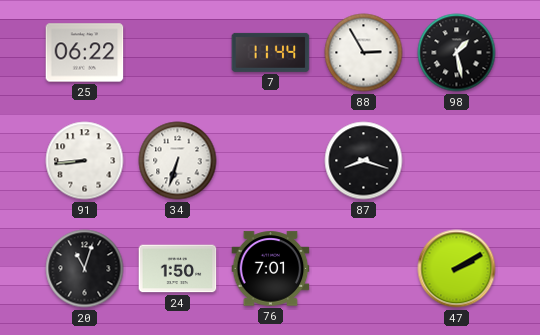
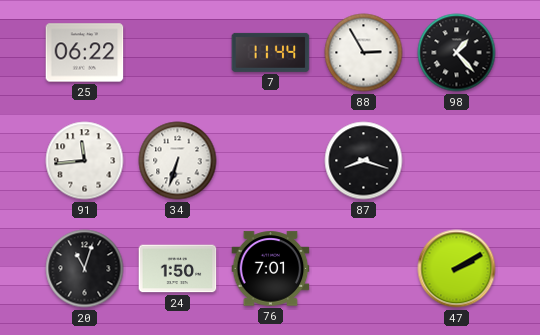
98: 1:28 -> 1:23 (457, 53)
91: 8:44 -> 11:44 (85, 161)
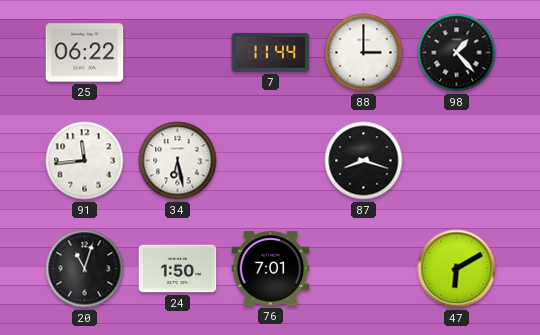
88: 2:55 -> 3:00 (364, 53)
34: 6:33 -> 6:28 (178, 161)
47: 2:10 -> 6:10 (457, 269)
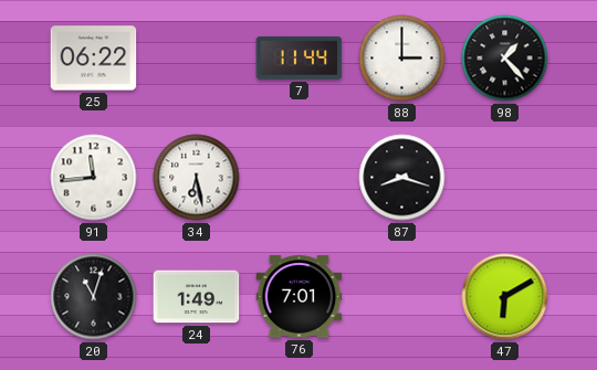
24: 1:50 -> 1:49 (197, 297)
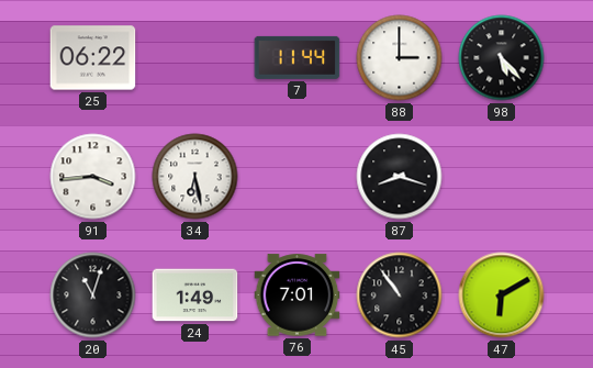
98: 1:23 -> 5:23 (502, 58)
91: 11:44 -> 3:44 (93, 177)
45: none -> 10:54 (400, 295)
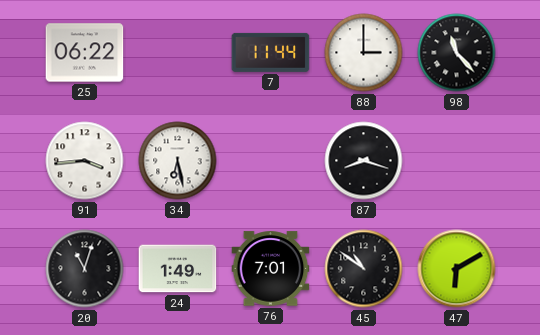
98: 5:23 -> 11:23 (457, 53)
45: 10:54 -> 10:51 (364, 269)
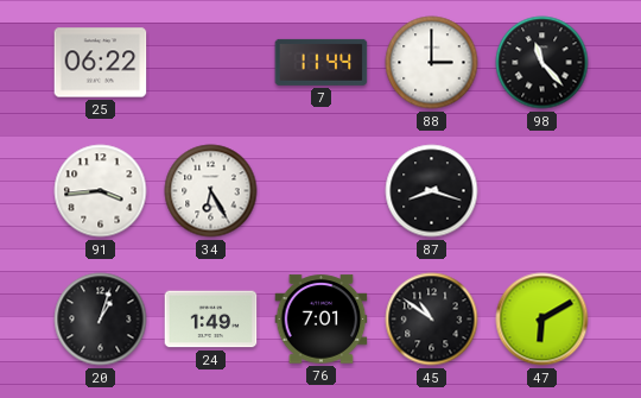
34: 6:28 -> 6:25 (211, 191)
20: 11:03 -> 1:03 (101, 320)
